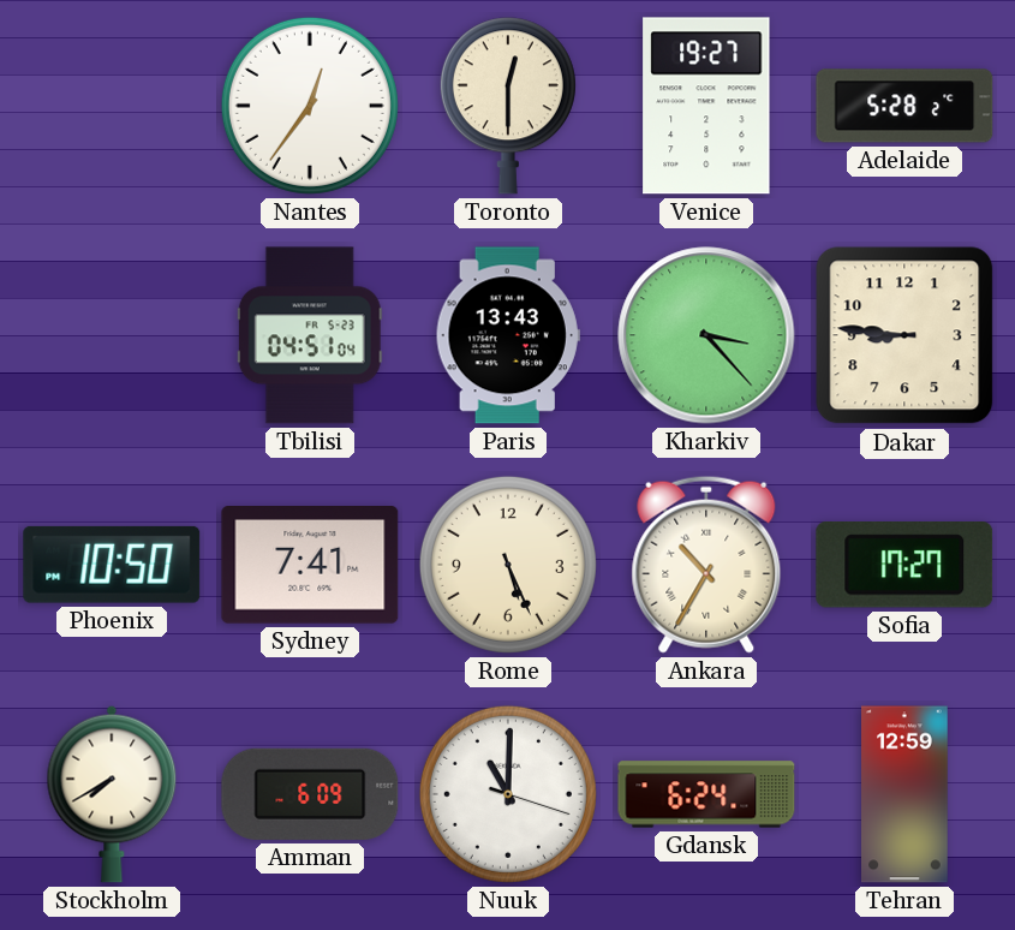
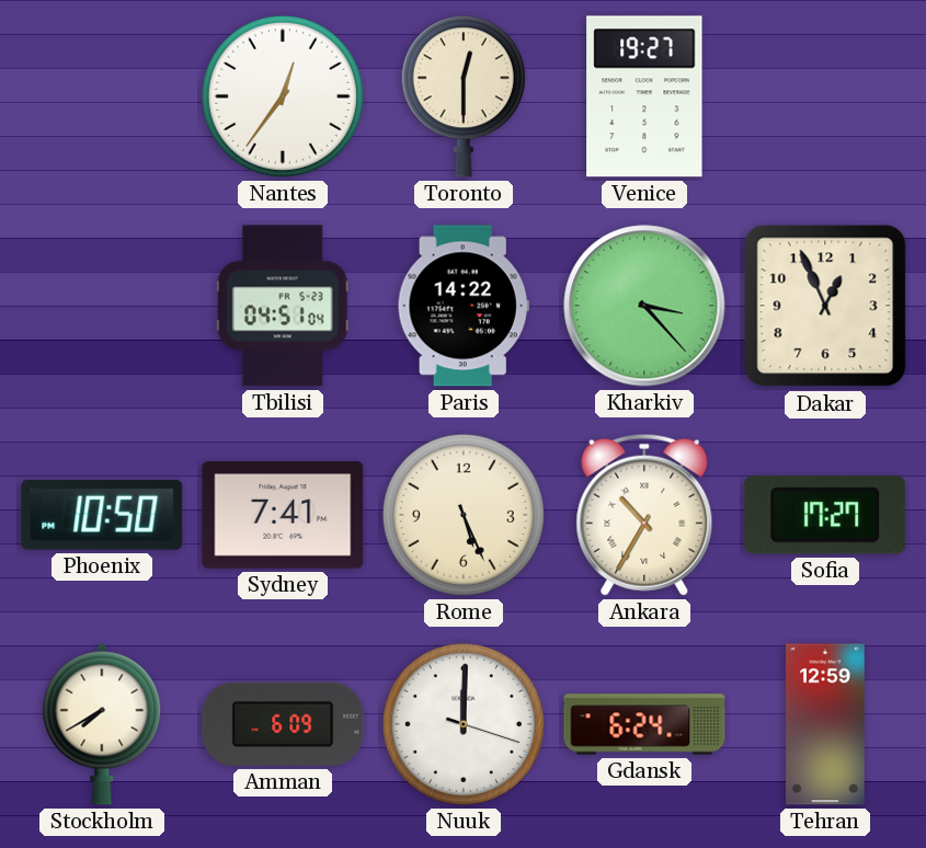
Adelaide: 5:28 -> none (904, 106)
Paris: 13:43 -> 14:22 (464, 306)
Dakar: 8:46 -> 12:56 (825, 306)
Nuuk: 11:00 -> 12:00 (464, 724)
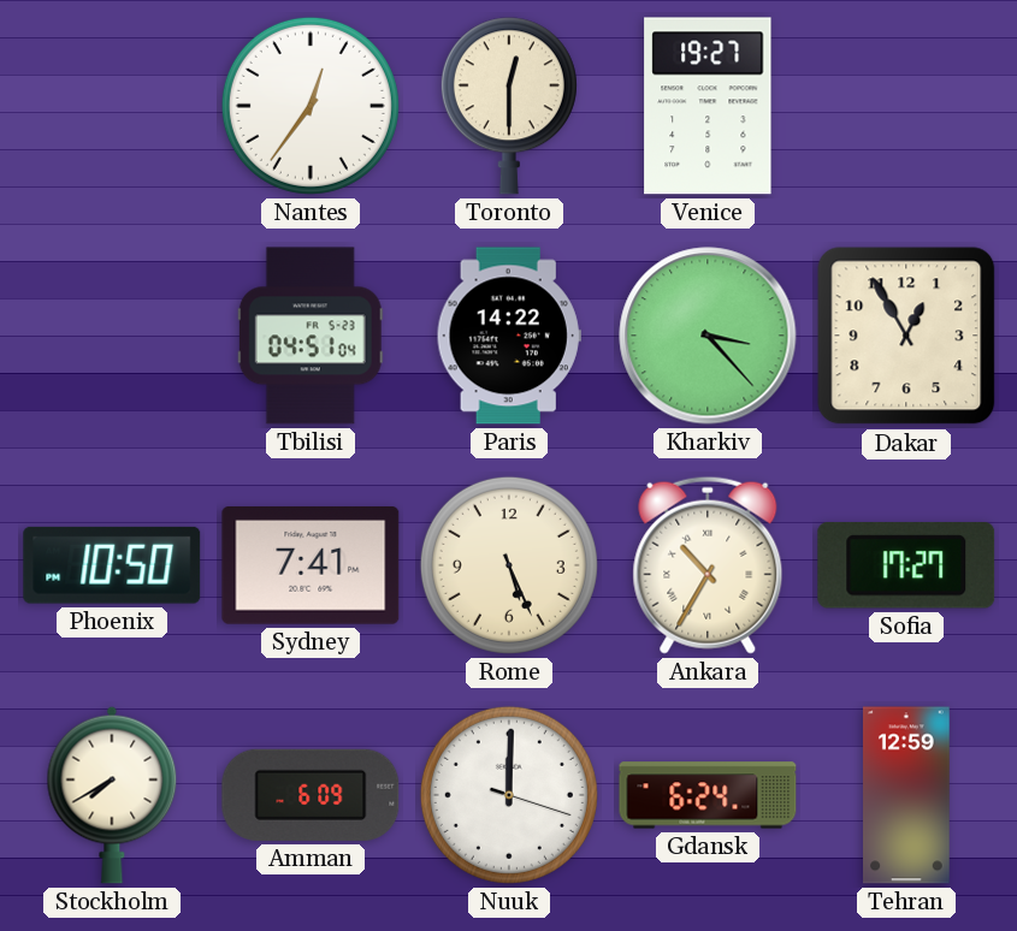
Dakar: 12:56 -> 12:55 (906, 336)
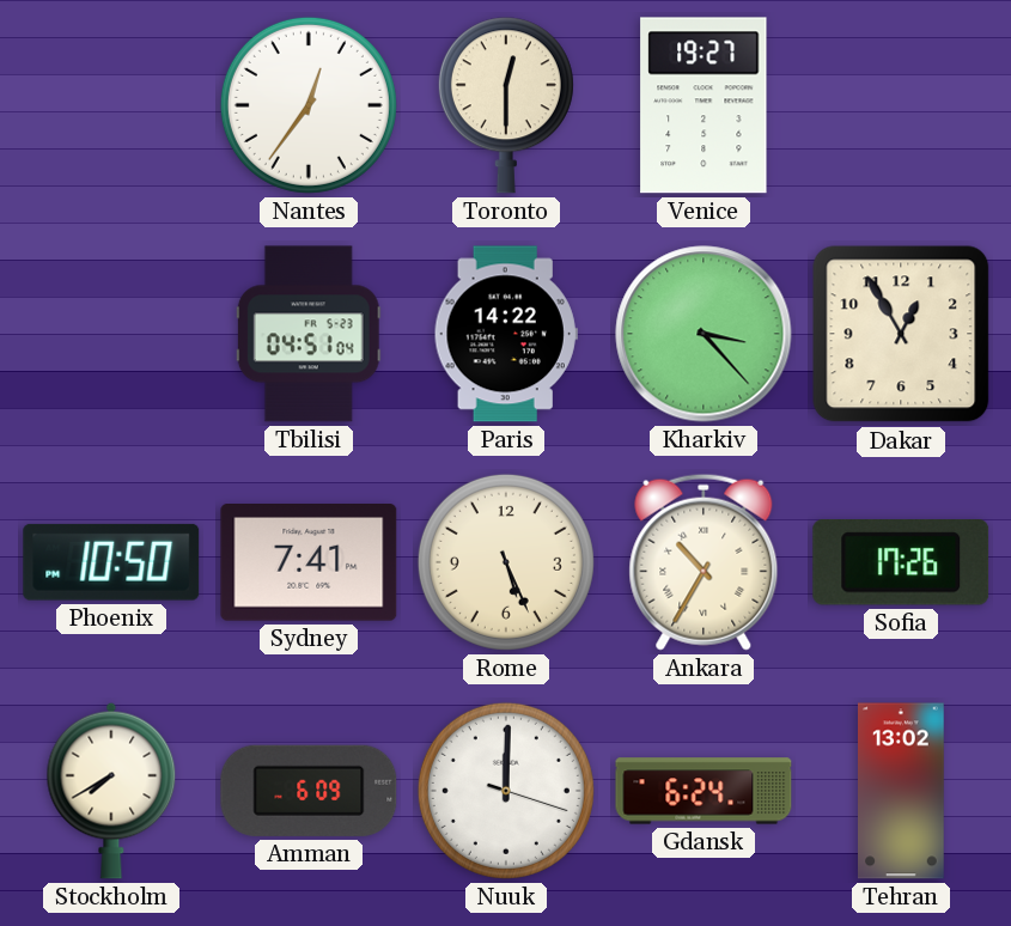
Sofia: 17:27 -> 17:26 (901, 562)
Tehran: 12:59 -> 13:02 (902, 791)
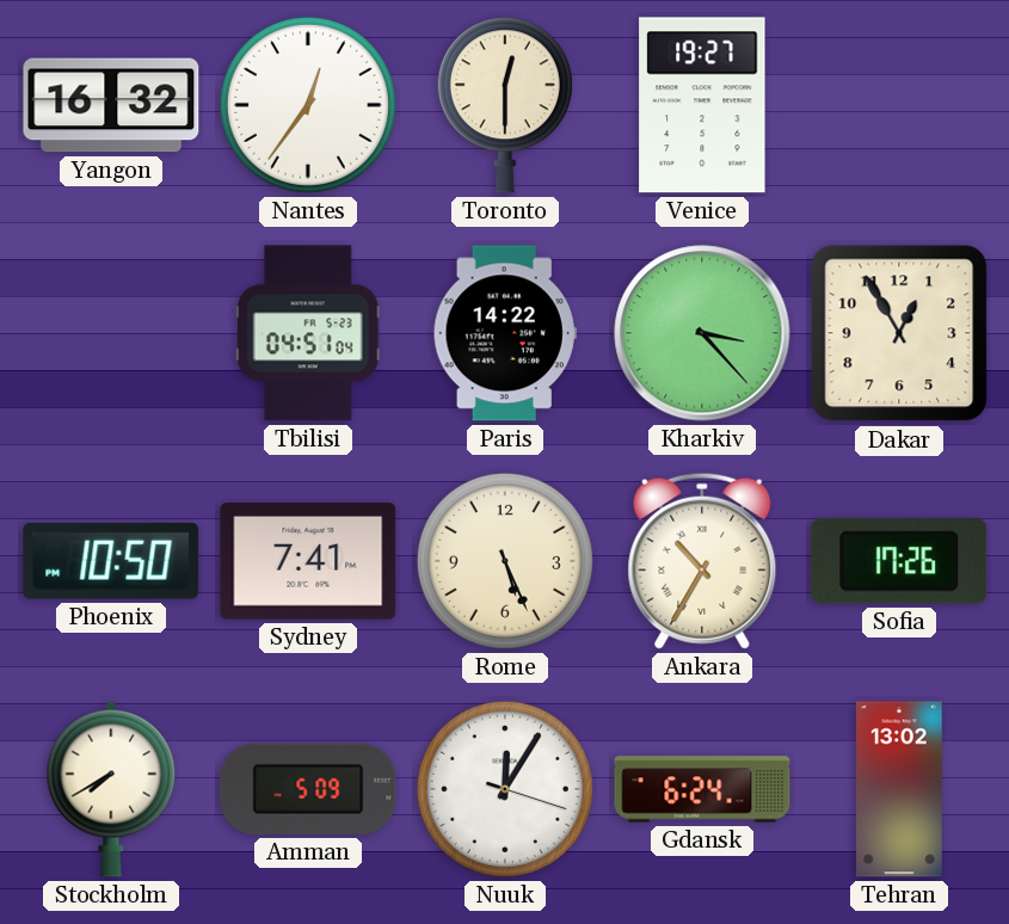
Yangon: none -> 16:32 (111, 105)
Amman: 6:09 -> 5:09 (308, 789)
Nuuk: 12:00 -> 12:05 (505, 789)
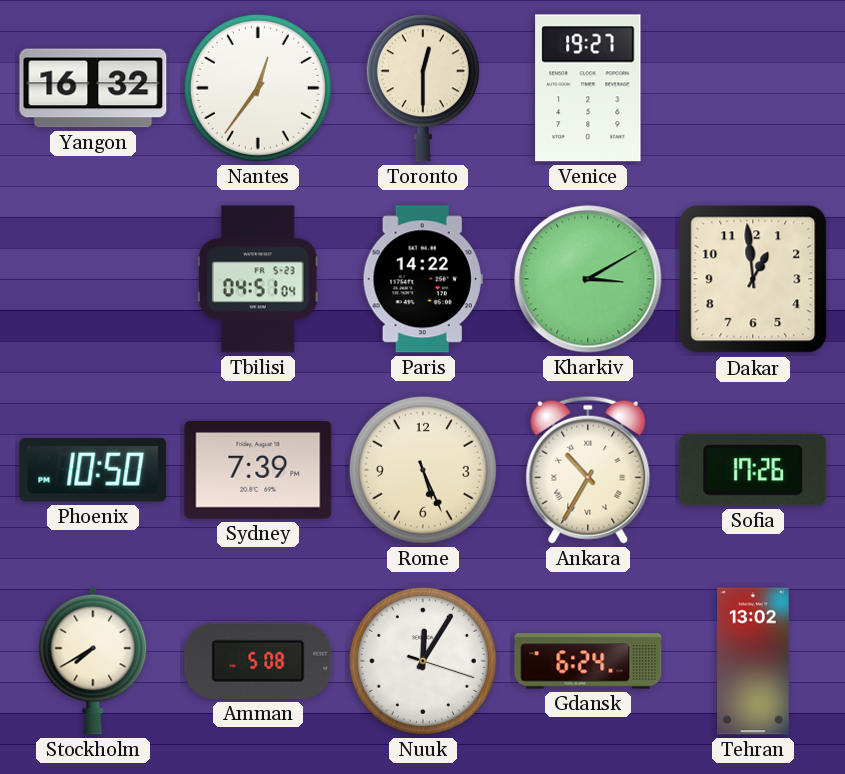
Kharkiv: 3:23 -> 3:10 (588, 279)
Dakar: 12:55 -> 12:59 (753, 279)
Sydney: 7:41 -> 7:39 (258, 471)
Amman: 5:09 -> 5:08 (258, 661)
